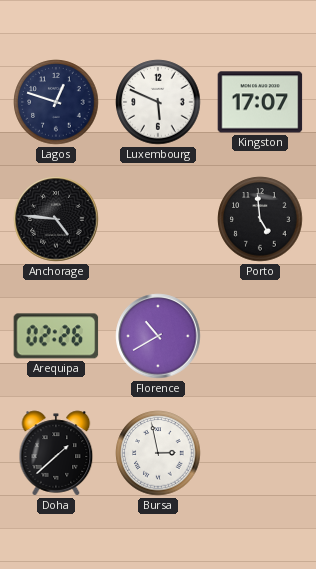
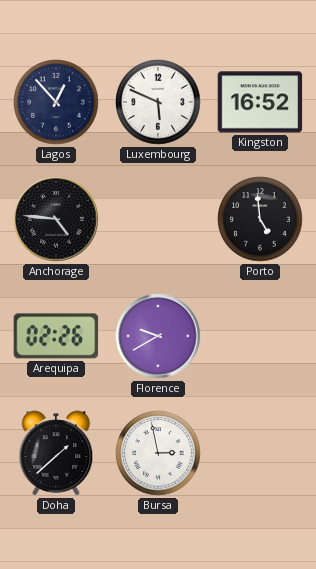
Lagos: 12:48 -> 12:53 (56, 102)
Kingston: 17:07 -> 16:52 (260, 102)
Florence: 10:40 -> 9:40 (158, 336)
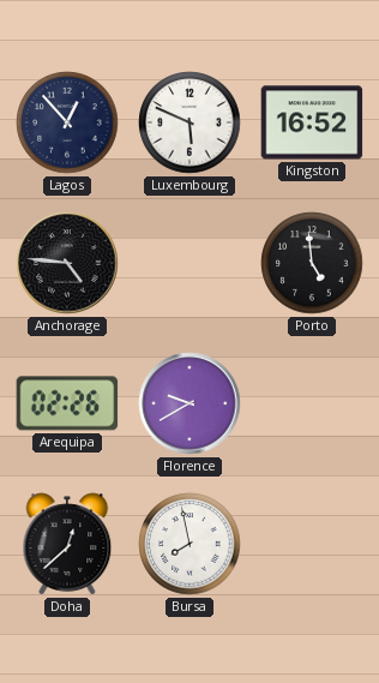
Doha: 1:38 -> 12:38 (67, 544)
Bursa: 2:58 -> 7:58 (189, 544)
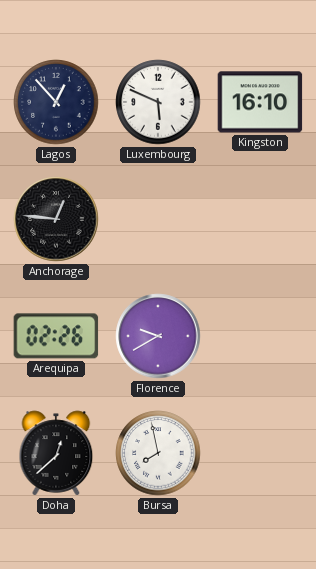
Kingston: 16:52 -> 16:10 (260, 102)
Anchorage: 4:46 -> 12:46 (56, 219)
Porto: 4:59 -> none (312, 263)
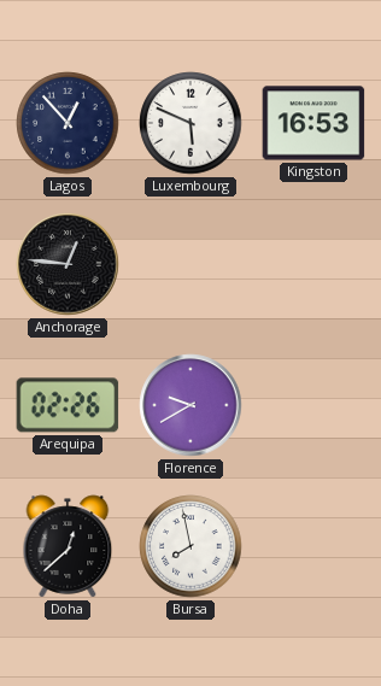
Kingston: 16:10 -> 16:53 (313, 123)
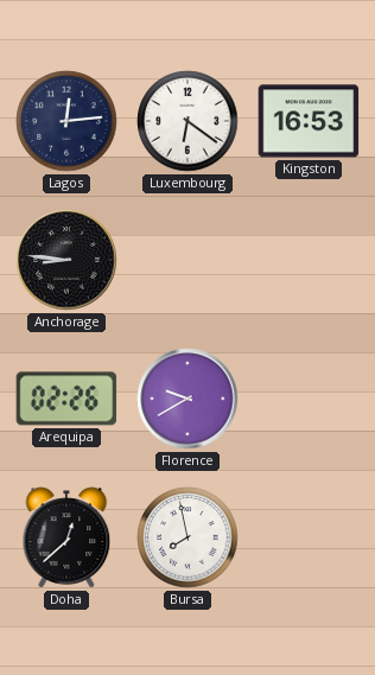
Lagos: 12:53 -> 12:14 (66, 121)
Luxembourg: 5:49 -> 6:21 (188, 121)
Anchorage: 12:46 -> 8:46 (66, 260)
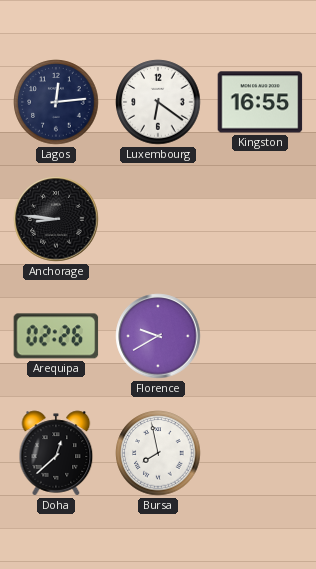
Kingston: 16:53 -> 16:55 (260, 102)
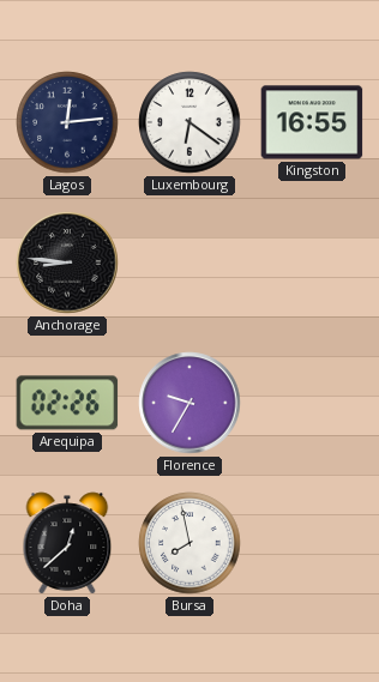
Florence: 9:40 -> 9:35 (189, 403)
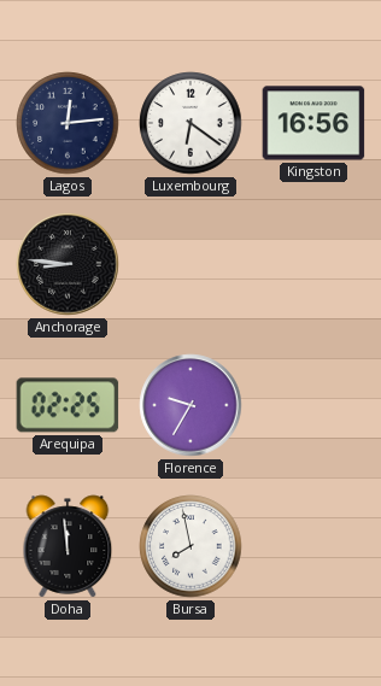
Kingston: 16:55 -> 16:56 (313, 123)
Arequipa: 02:26 -> 02:25 (68, 405)
Doha: 12:38 -> 11:59 (68, 546)
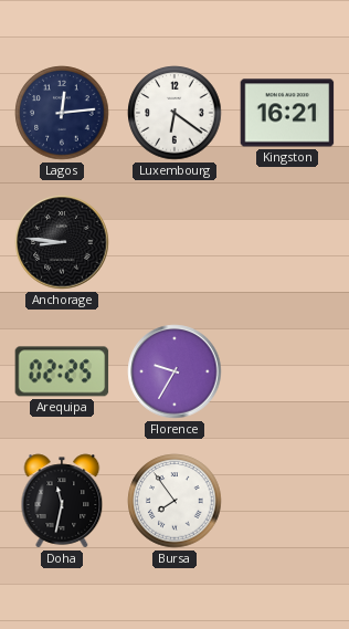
Kingston: 16:56 -> 16:21 (287, 113)
Doha: 11:59 -> 11:32 (62, 501)
Bursa: 7:58 -> 7:54 (174, 501)
